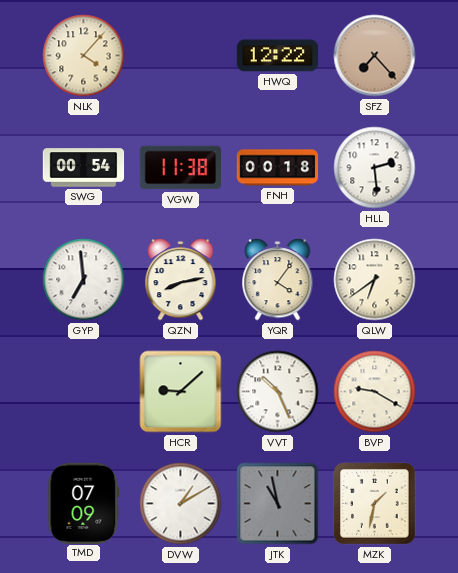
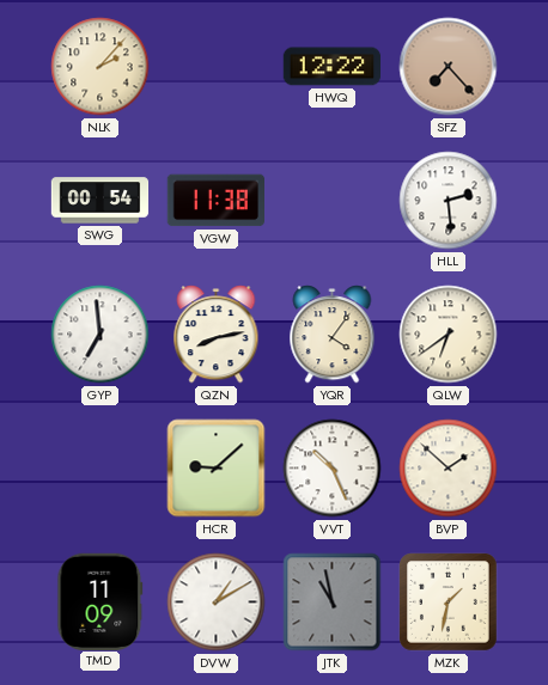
NLK: 4:07 -> 2:07 (101, 67)
FNH: 00:18 -> none (278, 168)
BVP: 9:20 -> 1:52 (449, 469)
TMD: 07:09 -> 11:09 (101, 601)
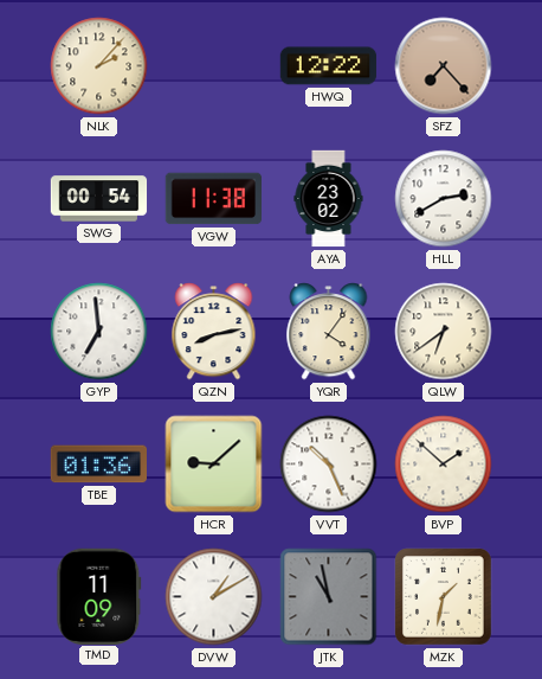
AYA: none -> 23:02 (329, 199)
HLL: 2:29 -> 2:40 (444, 199)
TBE: none -> 01:36 (98, 465)
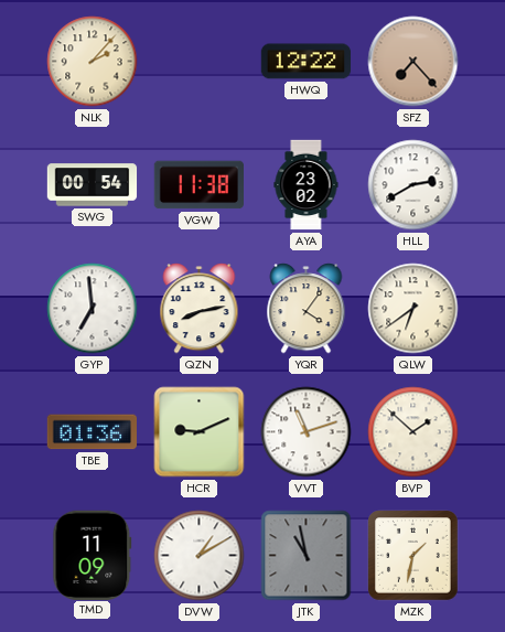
HCR: 9:08 -> 9:11 (200, 432)
VVT: 10:26 -> 11:12 (307, 432)
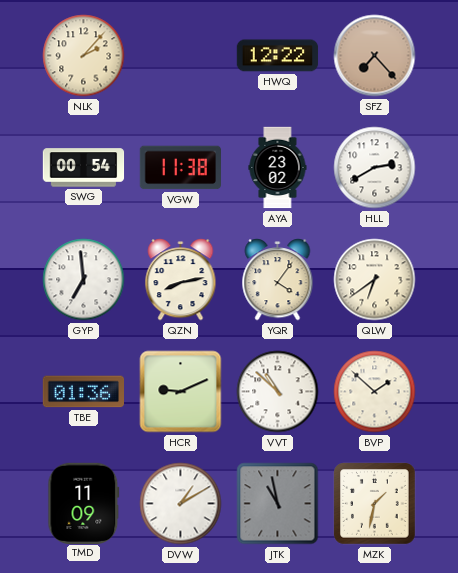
VVT: 11:12 -> 10:52 (278, 392)
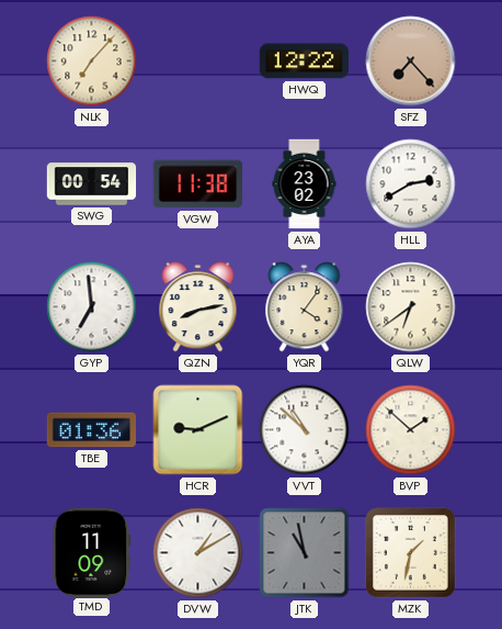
NLK: 2:07 -> 7:07 (92, 61)
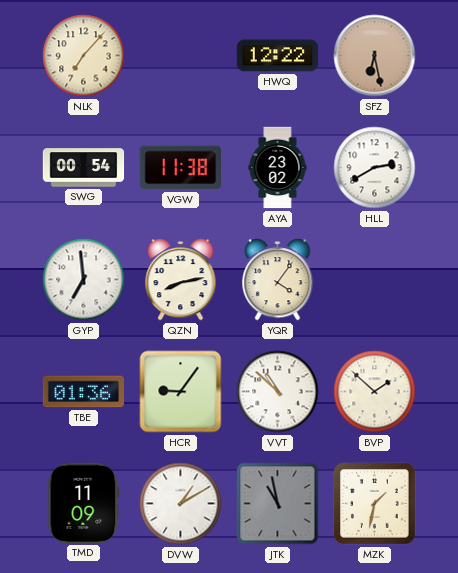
SFZ: 7:23 -> 6:28 (375, 56)
QLW: 6:39 -> none (411, 307)
HCR: 9:11 -> 9:06 (181, 392)
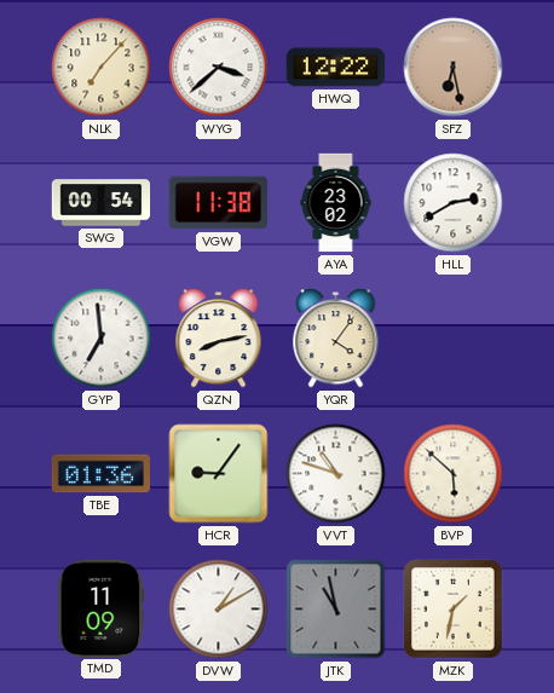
WYG: none -> 3:38 (219, 68)
VVT: 10:52 -> 10:48 (336, 474)
BVP: 1:52 -> 5:52 (454, 474)
